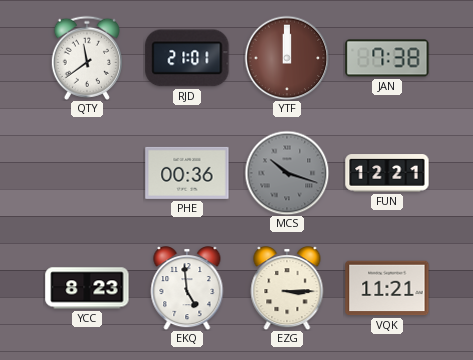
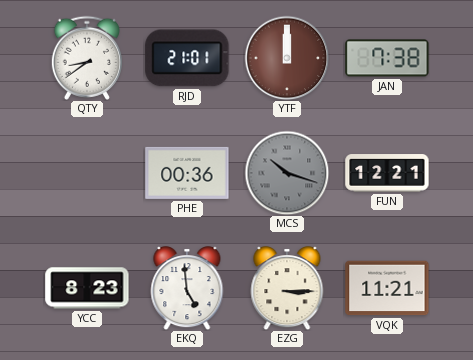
QTY: 11:39 -> 8:39 (87, 58)
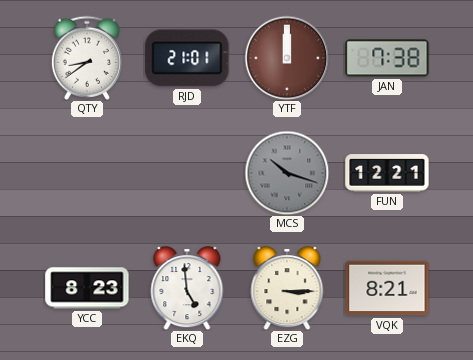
PHE: 00:36 -> none (187, 173)
VQK: 11:21 -> 8:21 (387, 288)
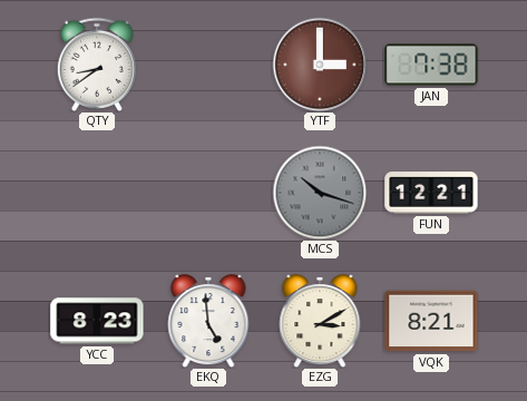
RJD: 21:01 -> none (187, 58)
YTF: 12:00 -> 3:00 (320, 65)
EZG: 3:15 -> 3:10 (320, 322)
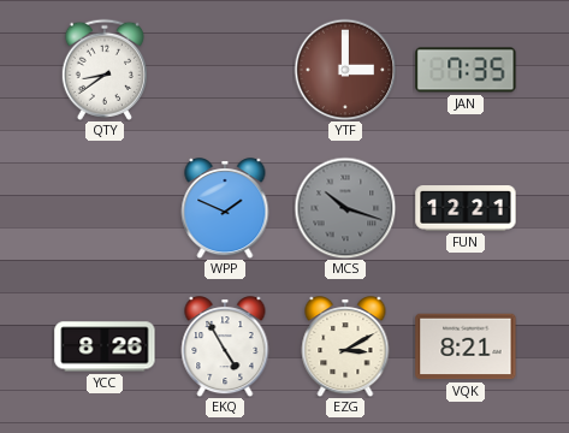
JAN: 7:38 -> 7:35 (466, 70)
WPP: none -> 1:49 (225, 209)
YCC: 8:23 -> 8:26 (105, 346)
EKQ: 4:59 -> 4:55 (225, 348)
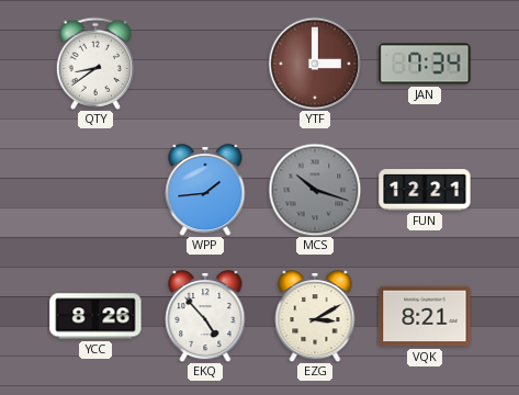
JAN: 7:35 -> 7:34 (425, 64)
WPP: 1:49 -> 1:44 (205, 191)
EKQ: 4:55 -> 4:53 (205, 317)
